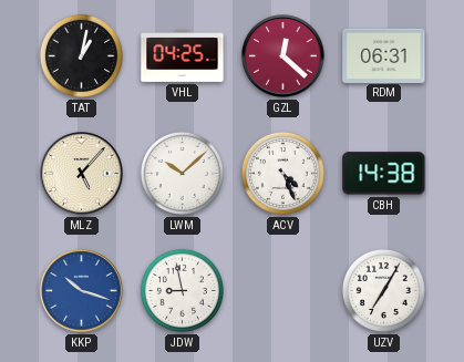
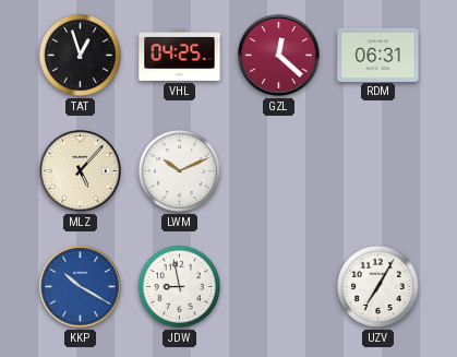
TAT: 1:02 -> 12:57 (80, 55)
LWM: 10:08 -> 10:11 (179, 170)
ACV: 4:26 -> none (282, 173)
CBH: 14:38 -> none (384, 174)
KKP: 10:18 -> 10:20 (81, 287)
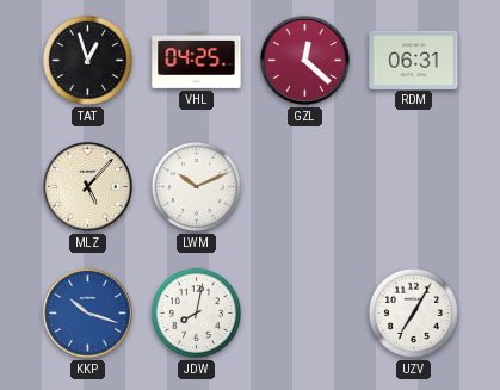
KKP: 10:20 -> 10:18 (88, 314)
JDW: 8:58 -> 8:02 (196, 312)
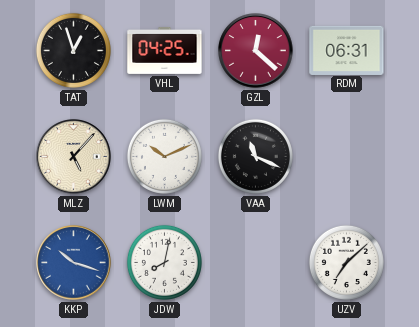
VAA: none -> 11:19 (255, 156)
UZV: 7:05 -> 7:08 (346, 262)
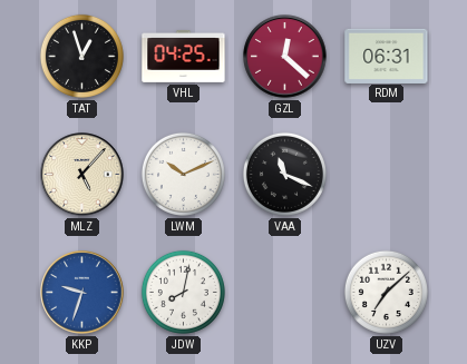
KKP: 10:18 -> 9:33 (82, 293)
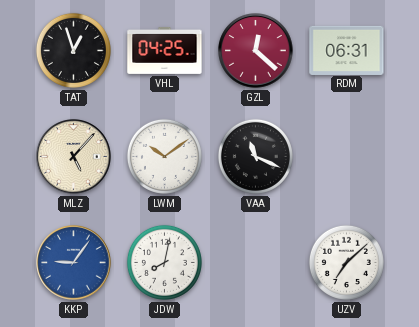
LWM: 10:11 -> 10:09 (164, 156)
KKP: 9:33 -> 9:06 (74, 263)
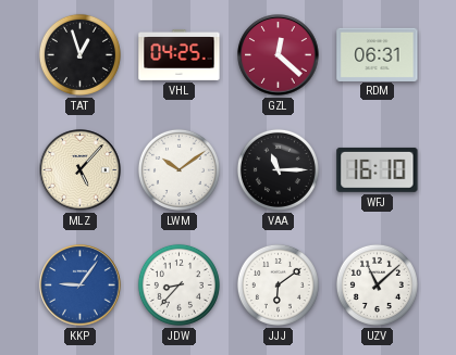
VAA: 11:19 -> 11:15 (278, 169)
WFJ: none -> 16:10 (378, 169)
JDW: 8:02 -> 8:37 (178, 284)
JJJ: none -> 6:09 (278, 284)
UZV: 7:08 -> 11:08 (377, 284)
